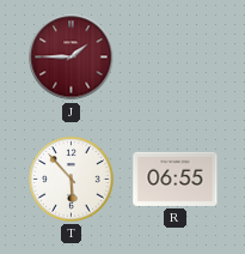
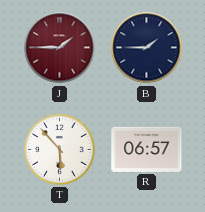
B: none -> 1:45 (147, 48)
R: 06:55 -> 06:57 (147, 149)
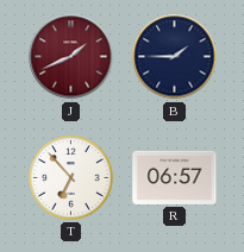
J: 1:45 -> 1:41 (71, 57)
T: 5:53 -> 6:53 (71, 178)
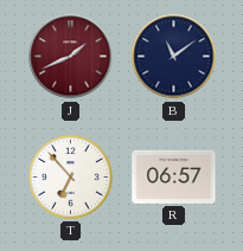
B: 1:45 -> 11:09 (174, 57)
